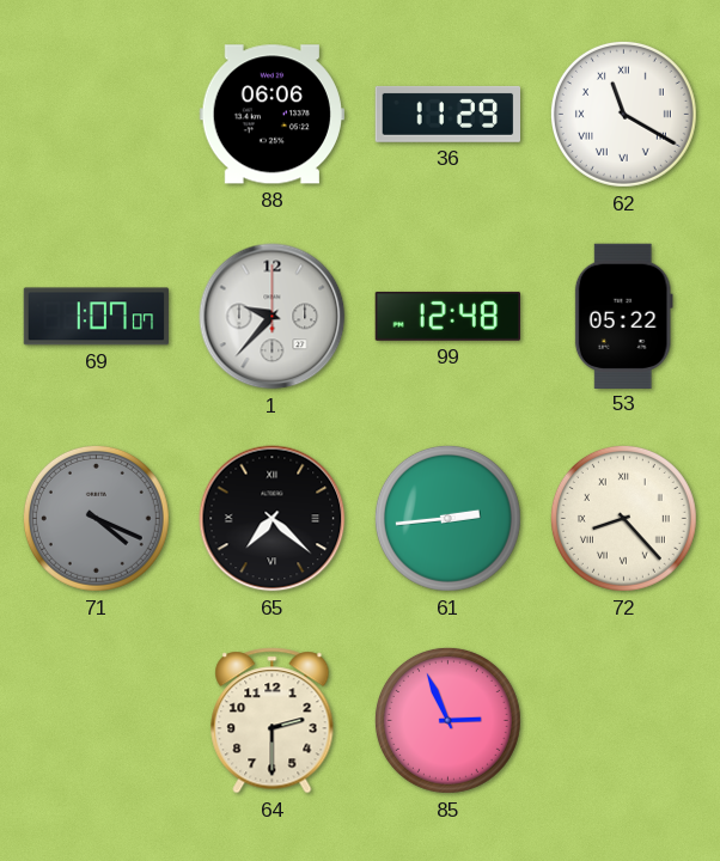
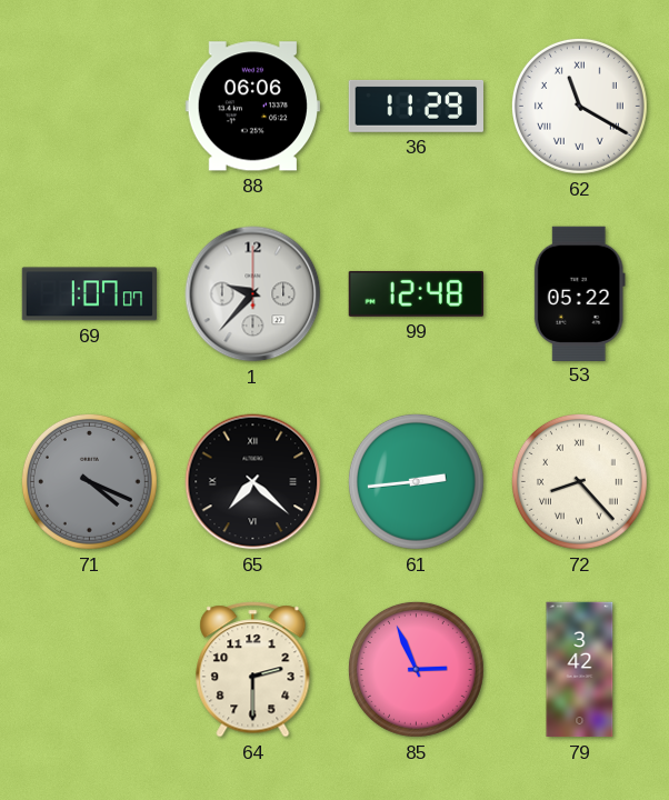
79: none -> 3:42 (580, 670)
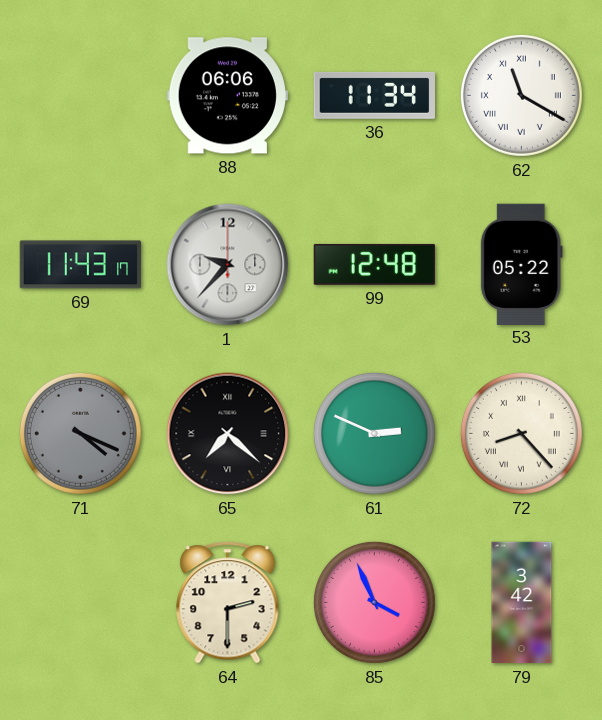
36: 11:29 -> 11:34 (374, 95)
69: 1:07 -> 11:43 (81, 265)
61: 2:44 -> 2:49 (374, 433)
85: 2:56 -> 3:56 (374, 602)
